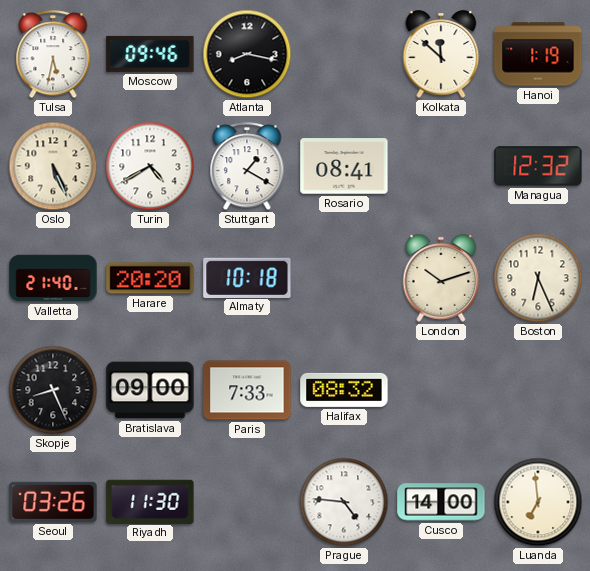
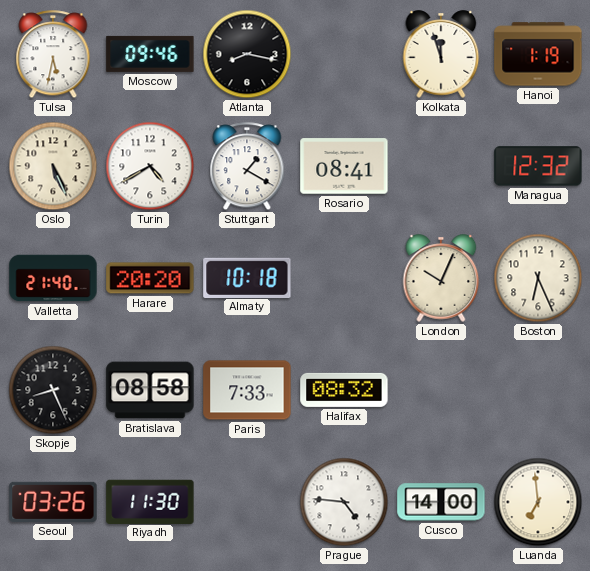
Kolkata: 11:52 -> 11:57 (441, 54)
London: 10:12 -> 10:04 (441, 278)
Bratislava: 09:00 -> 08:58 (150, 390)
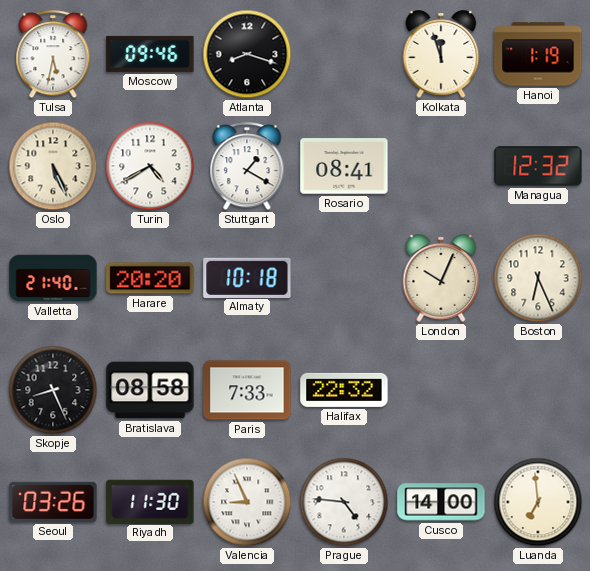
Atlanta: 8:17 -> 8:18 (247, 54)
Halifax: 08:32 -> 22:32 (344, 390)
Valencia: none -> 8:56 (247, 502)
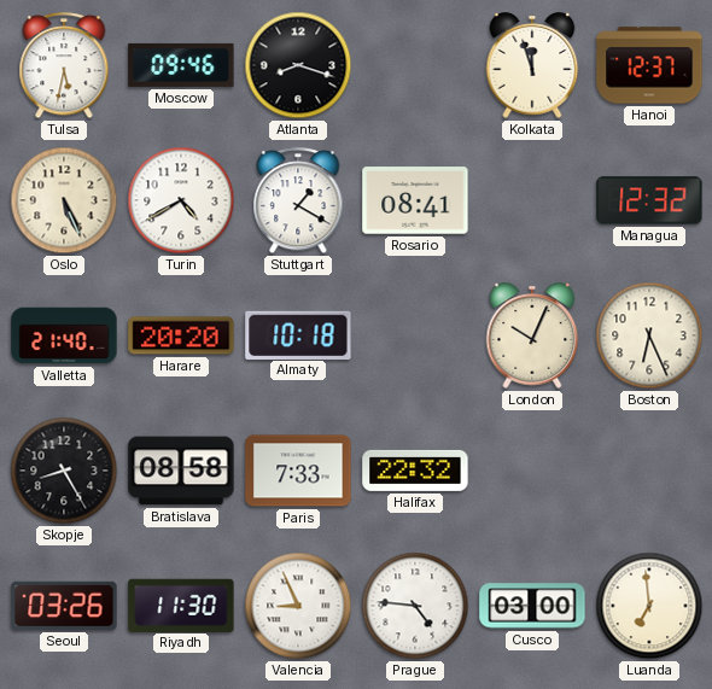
Hanoi: 1:19 -> 12:37 (649, 65)
Skopje: 8:26 -> 8:25 (64, 471)
Cusco: 14:00 -> 03:00 (532, 606)
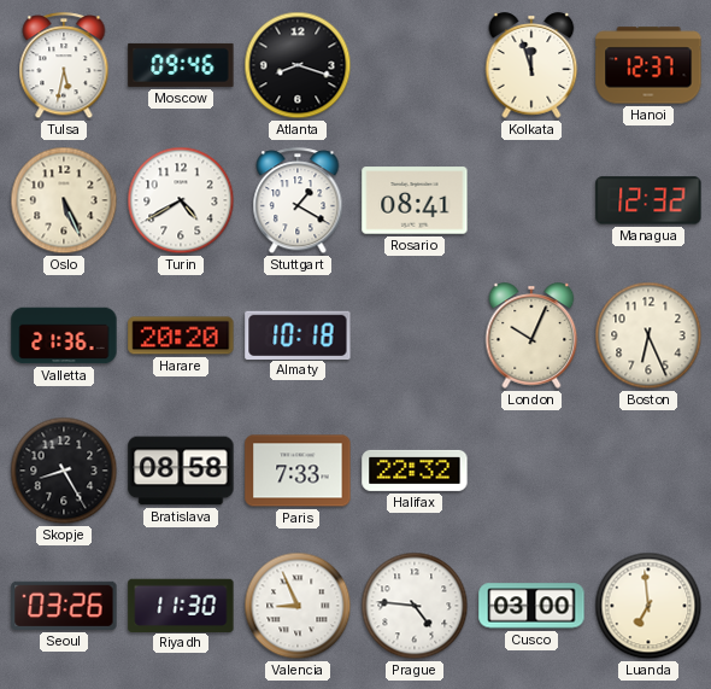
Valletta: 21:40 -> 21:36 (64, 335)
